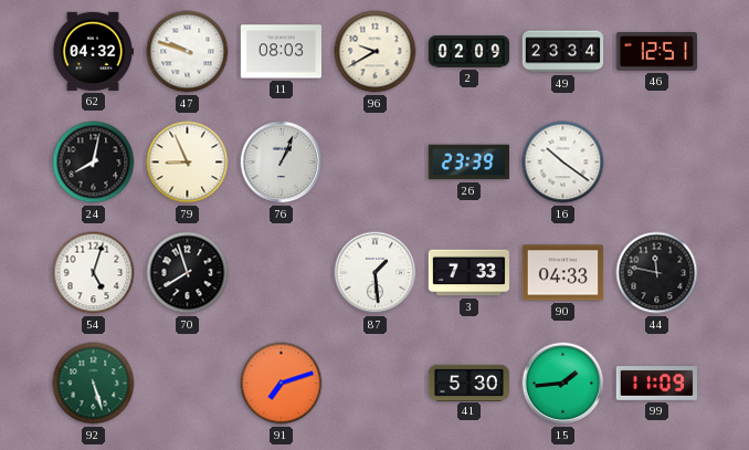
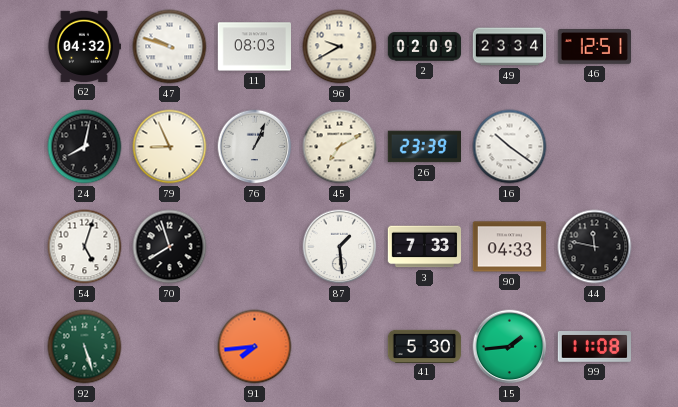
45: none -> 7:10 (340, 147)
91: 7:12 -> 7:44 (255, 347)
99: 11:09 -> 11:08 (594, 347)
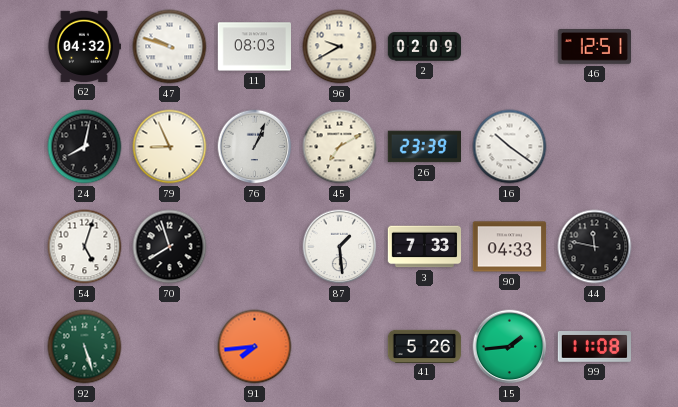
49: 23:34 -> none (510, 47)
41: 5:30 -> 5:26 (425, 346)
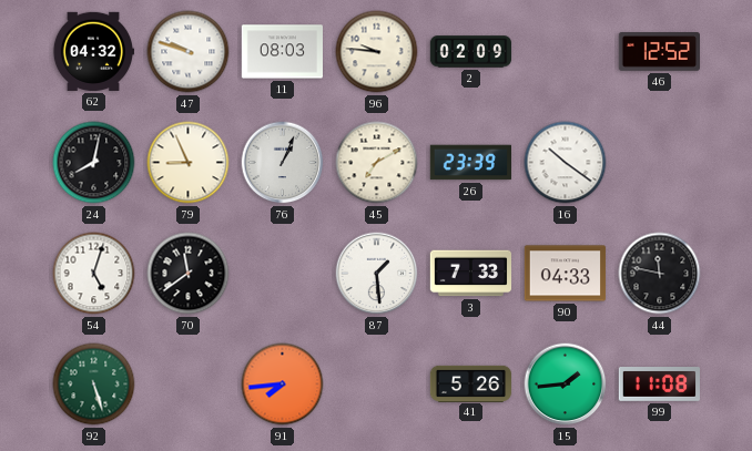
96: 9:40 -> 9:46 (377, 52)
46: 12:51 -> 12:52 (659, 52)
70: 7:57 -> 11:39 (189, 274)
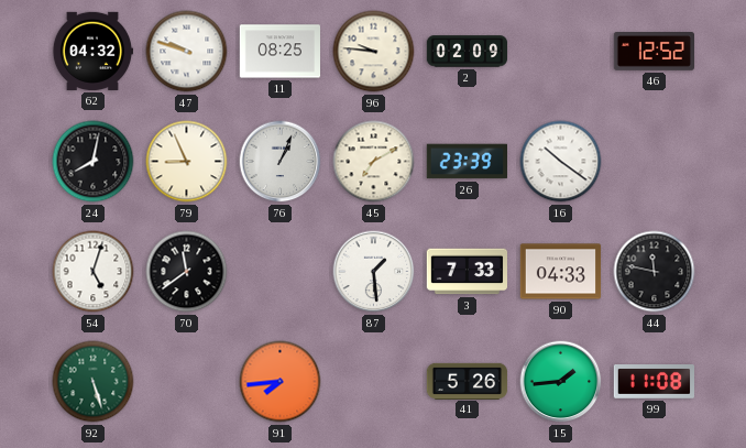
11: 08:03 -> 08:25 (279, 52)
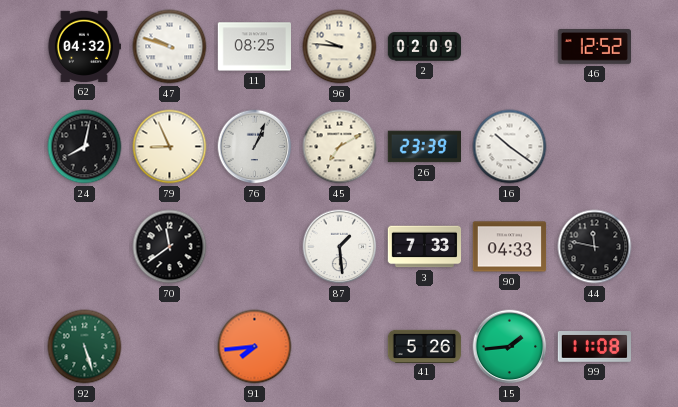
54: 5:03 -> none (94, 272)
